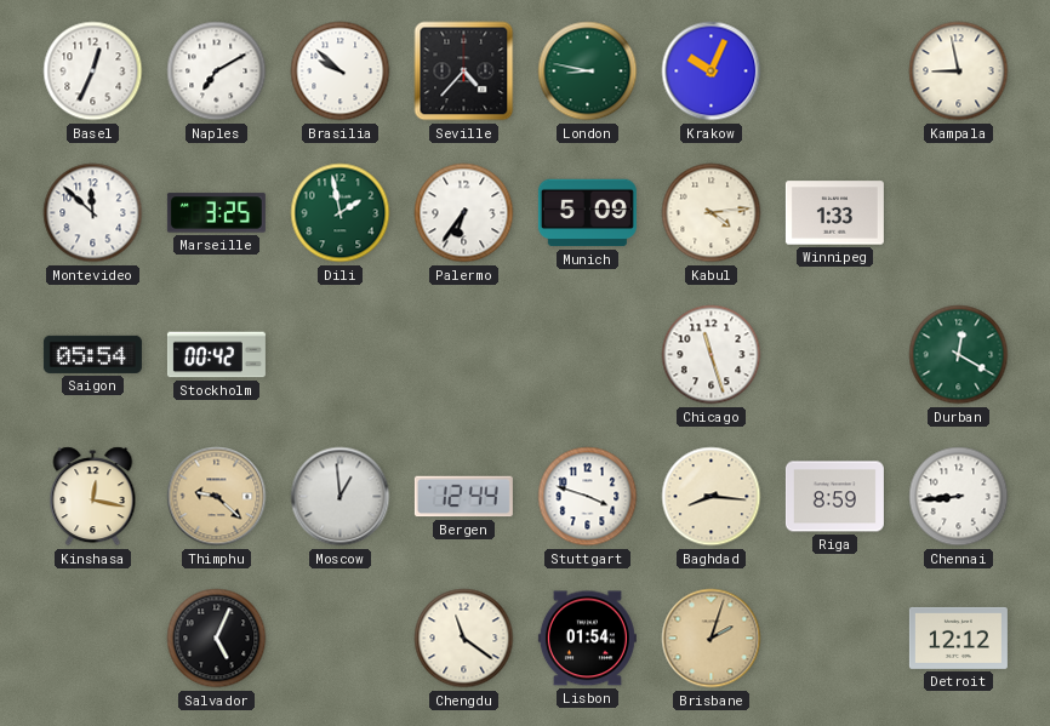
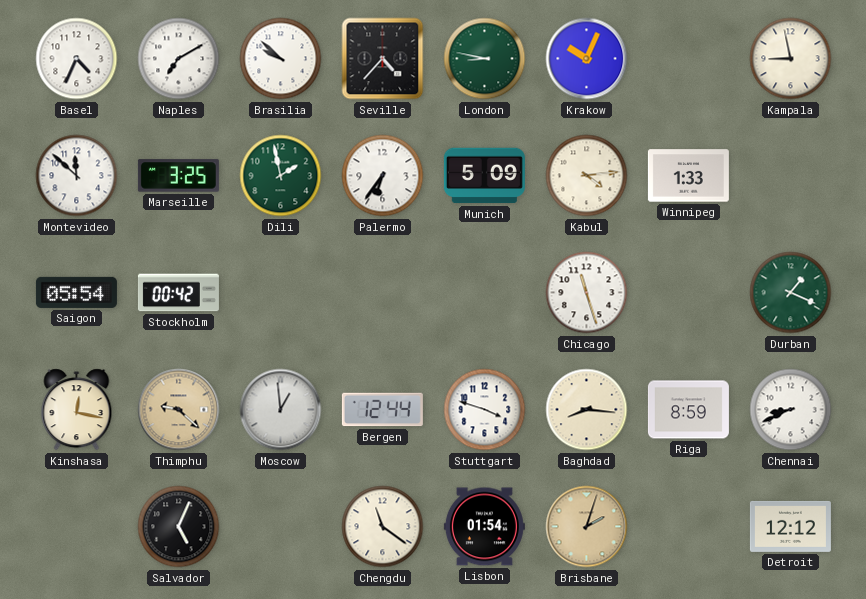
Basel: 12:34 -> 4:34 (77, 59)
Durban: 12:20 -> 1:19 (791, 293)
Chennai: 8:44 -> 8:41 (791, 410)
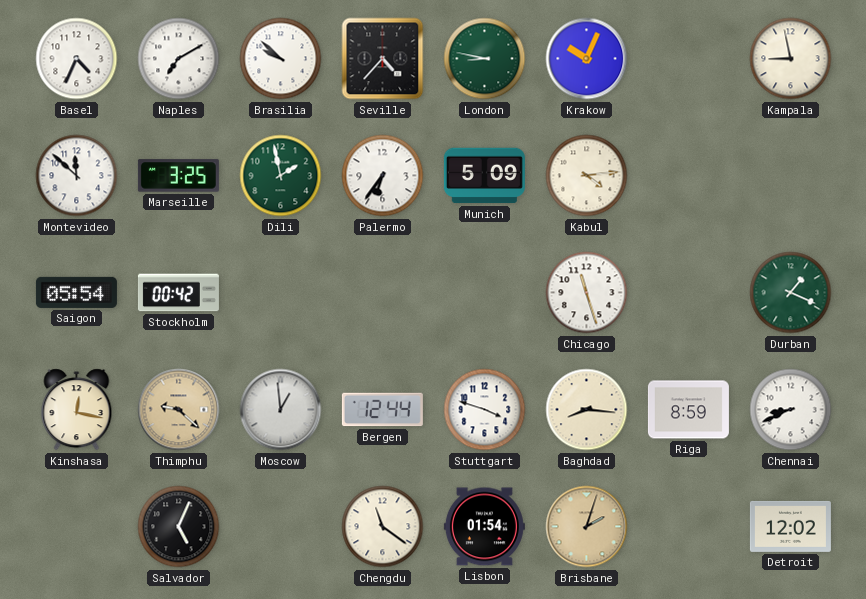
Winnipeg: 1:33 -> none (688, 176)
Detroit: 12:12 -> 12:02 (790, 526)
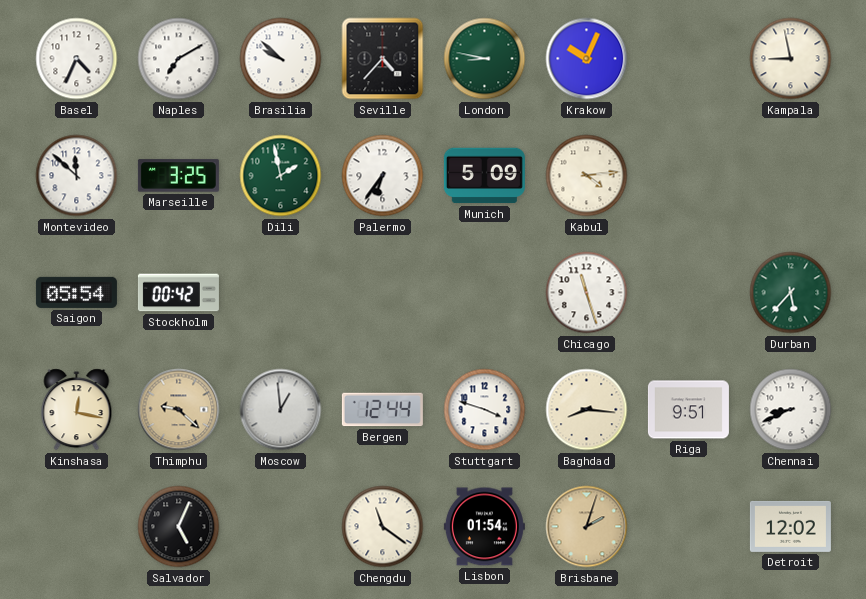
Durban: 1:19 -> 5:37 (791, 293)
Riga: 8:59 -> 9:51 (688, 410)
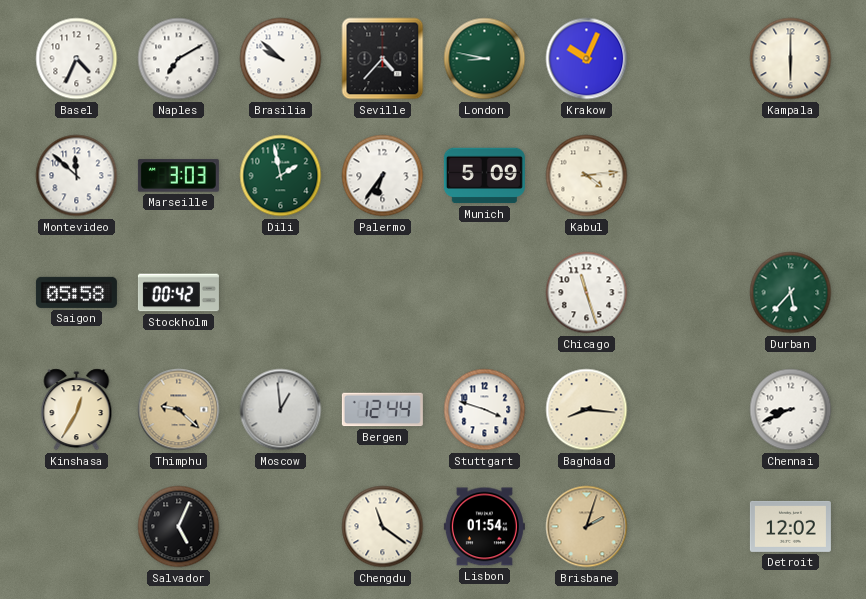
Kampala: 8:58 -> 6:00 (791, 59)
Marseille: 3:25 -> 3:03 (178, 176)
Saigon: 05:54 -> 05:58 (76, 292)
Kinshasa: 12:17 -> 12:35 (77, 410)
Riga: 9:51 -> none (688, 410)
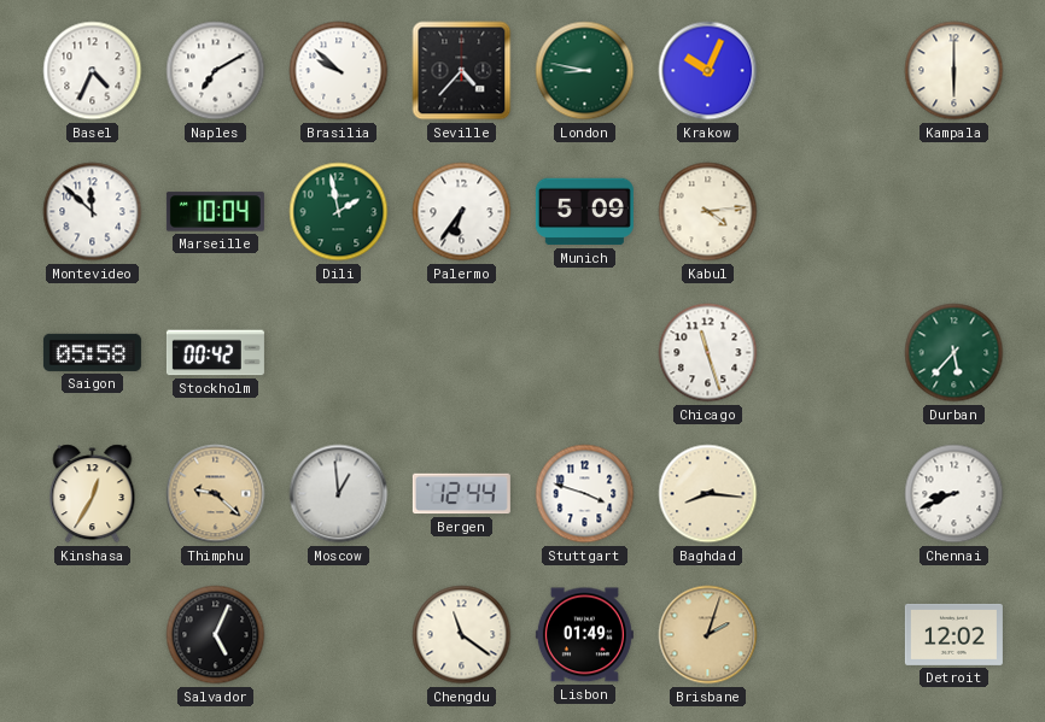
Marseille: 3:03 -> 10:04 (215, 212)
Lisbon: 01:54 -> 01:49 (584, 635)
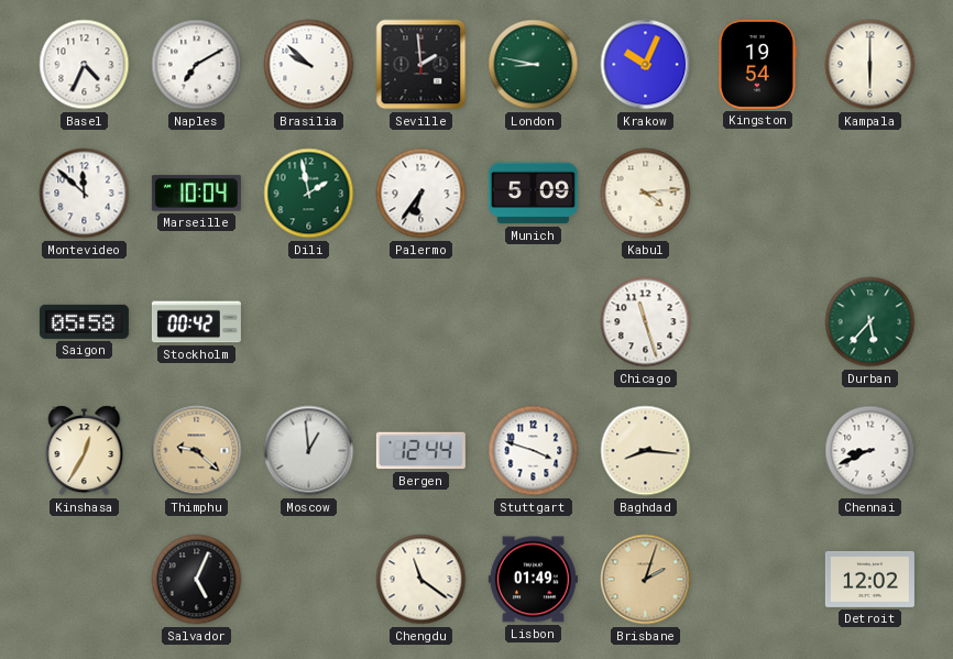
Seville: 4:37 -> 1:59 (421, 65)
Kingston: none -> 19:54 (757, 64)
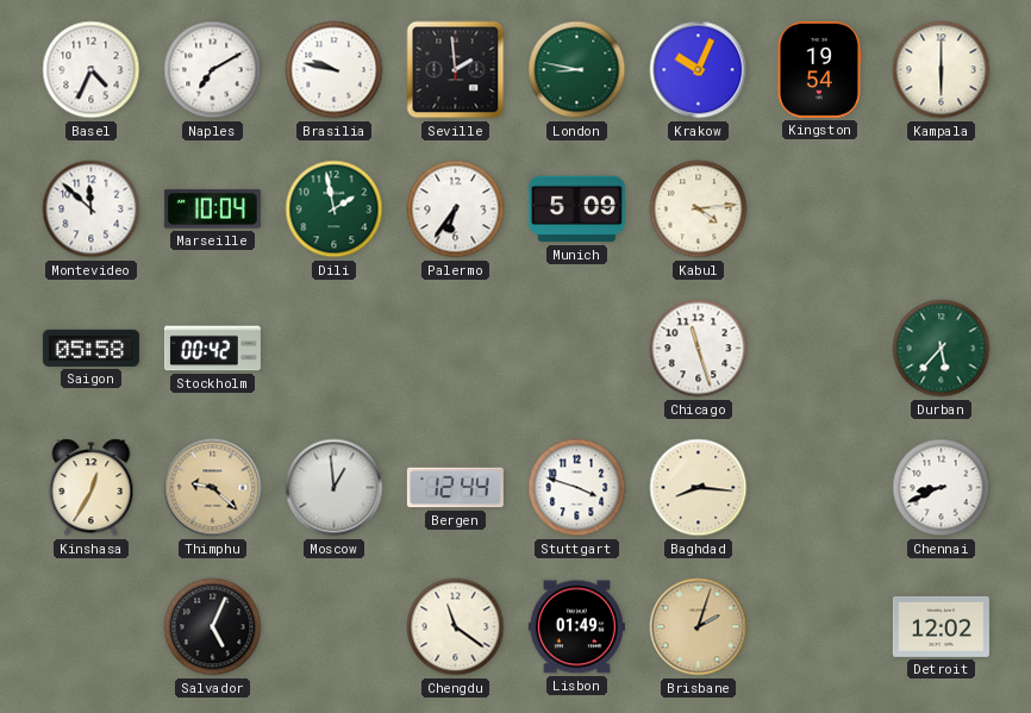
Brasilia: 9:52 -> 9:47 (335, 70)
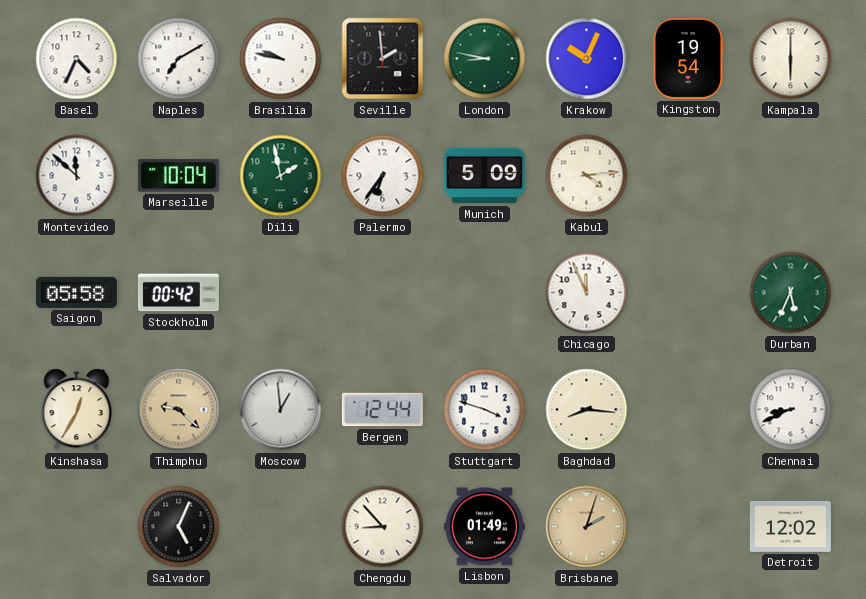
Chicago: 11:27 -> 11:56 (587, 293)
Durban: 5:37 -> 5:34 (791, 293)
Chengdu: 11:21 -> 8:53 (383, 527)
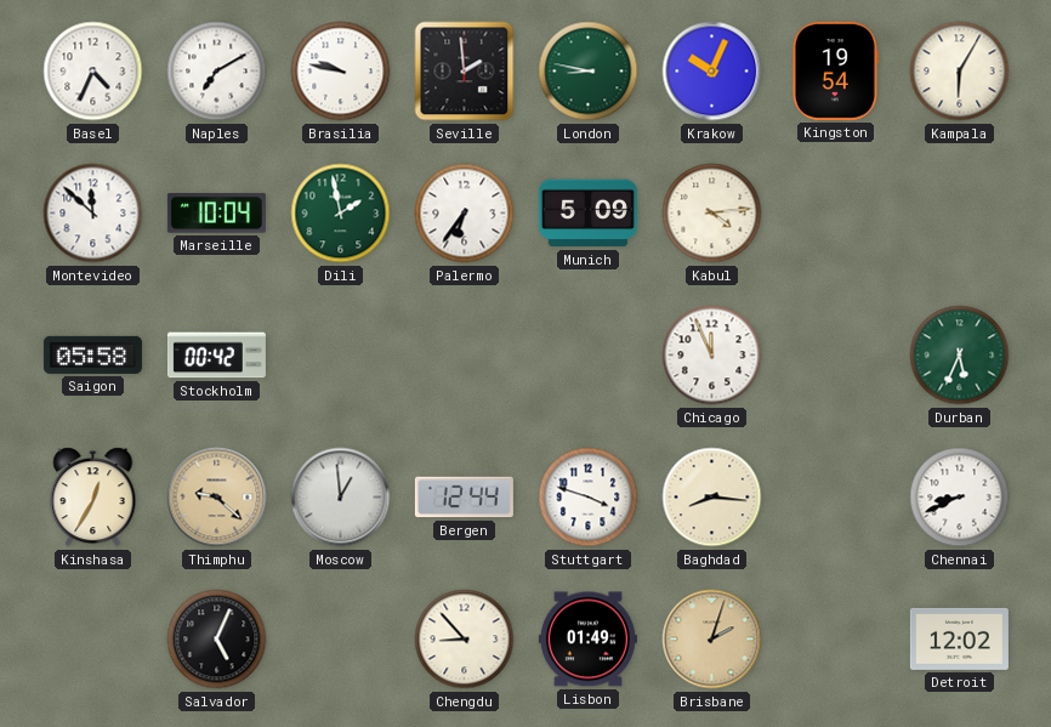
Kampala: 6:00 -> 6:05 (960, 72)
